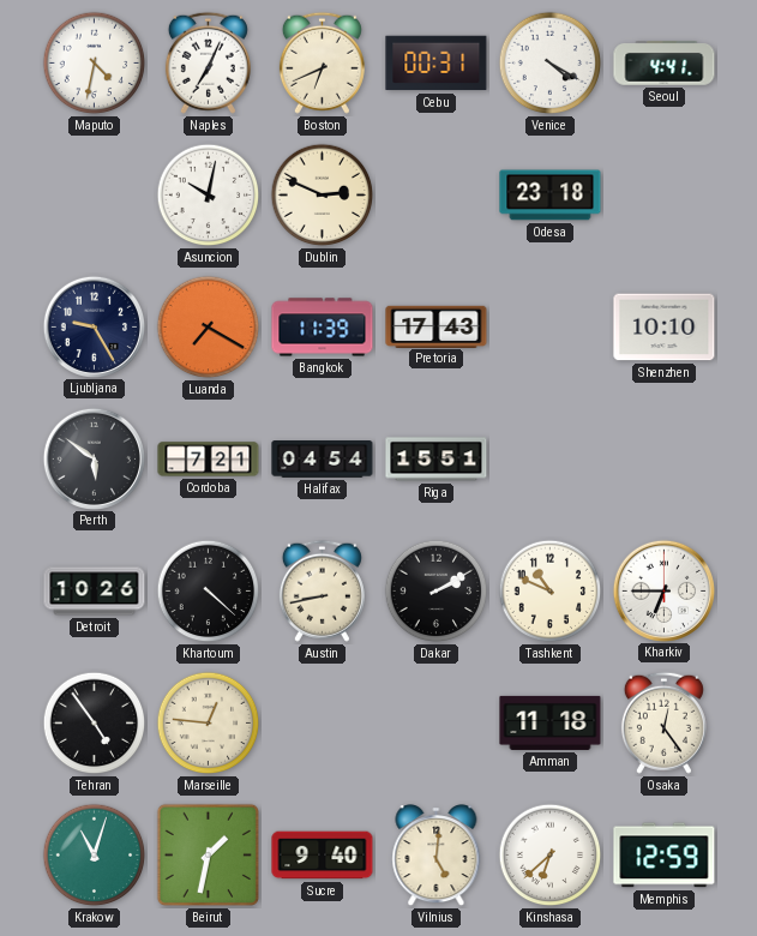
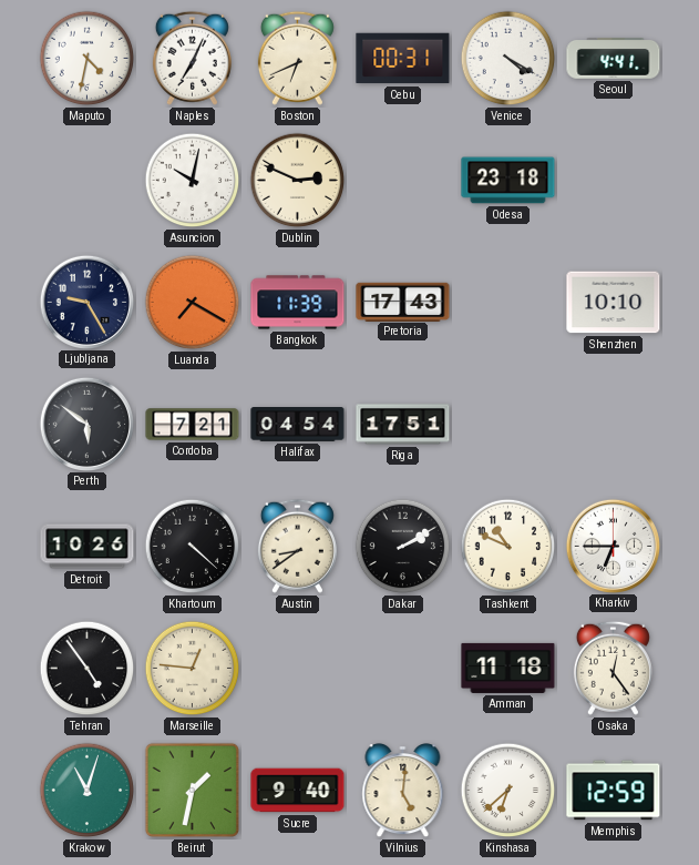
Riga: 15:51 -> 17:51 (403, 425)
Austin: 8:43 -> 8:39 (297, 546)
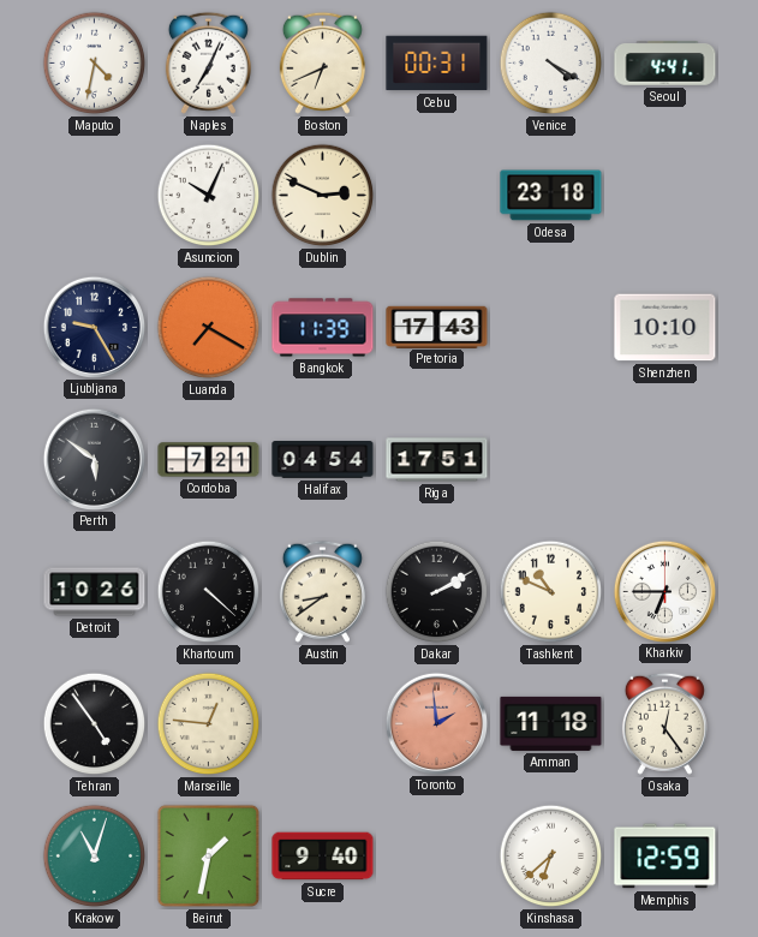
Asuncion: 10:02 -> 10:04 (209, 196)
Toronto: none -> 1:59 (436, 723)
Vilnius: 5:01 -> none (403, 791)
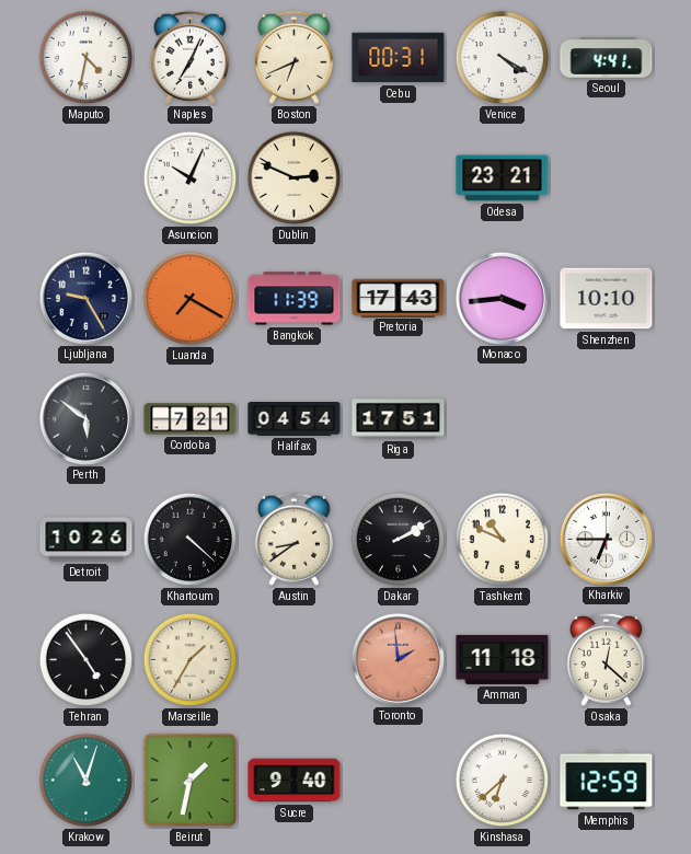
Odesa: 23:18 -> 23:21 (503, 178)
Monaco: none -> 3:44 (502, 298)
Marseille: 12:46 -> 1:35 (191, 660)
Osaka: 12:24 -> 12:22 (606, 659)
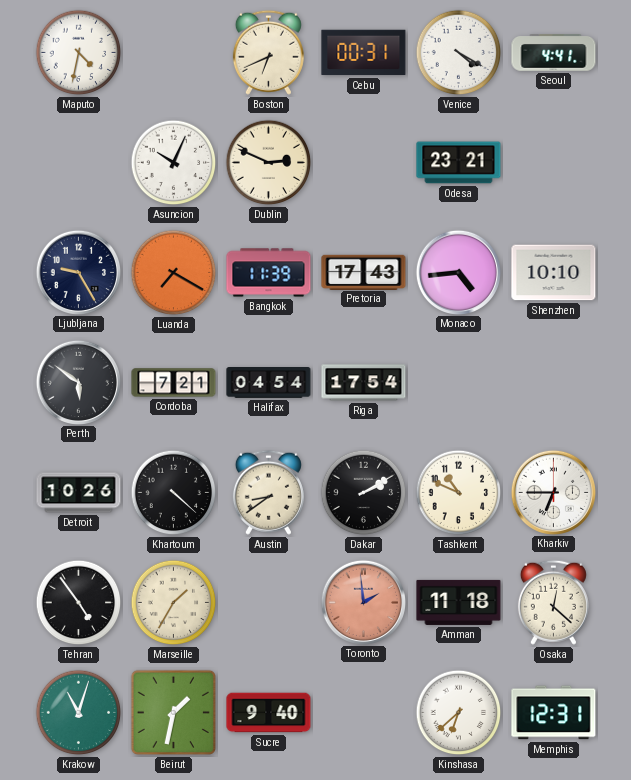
Naples: 7:04 -> none (189, 57)
Monaco: 3:44 -> 4:44 (458, 272)
Riga: 17:51 -> 17:54 (364, 383)
Memphis: 12:59 -> 12:31 (554, 713)
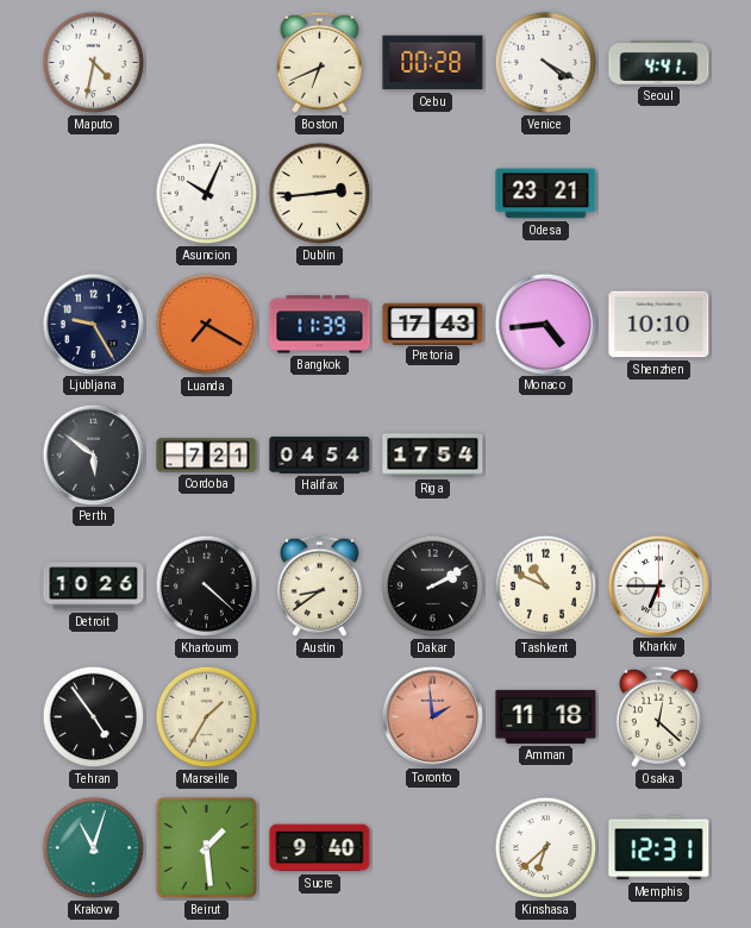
Cebu: 00:31 -> 00:28 (433, 63)
Dublin: 2:49 -> 2:44 (320, 194)
Beirut: 1:32 -> 1:29 (206, 847)
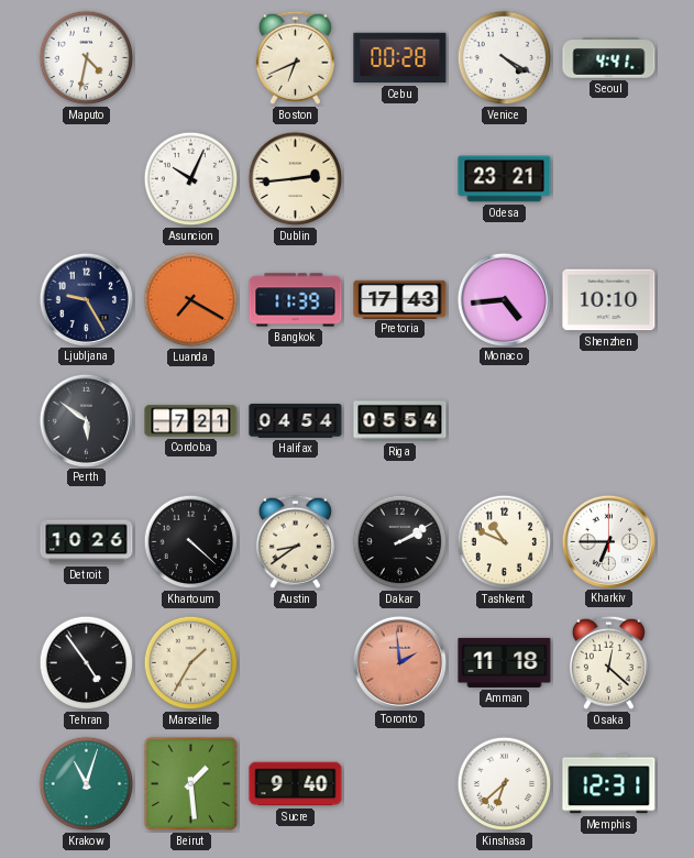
Riga: 17:54 -> 05:54 (400, 421)
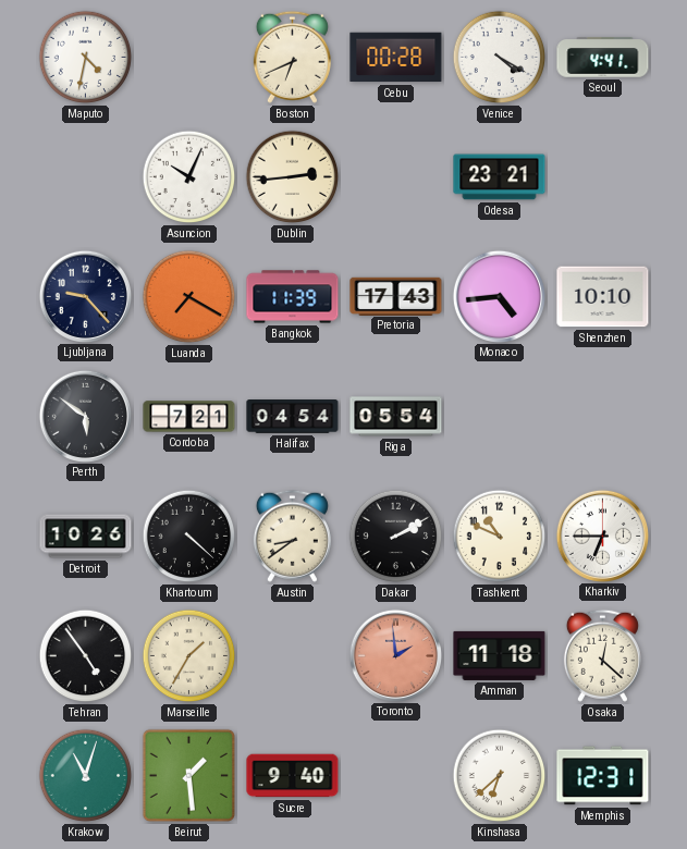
Ljubljana: 9:25 -> 9:23 (85, 296)
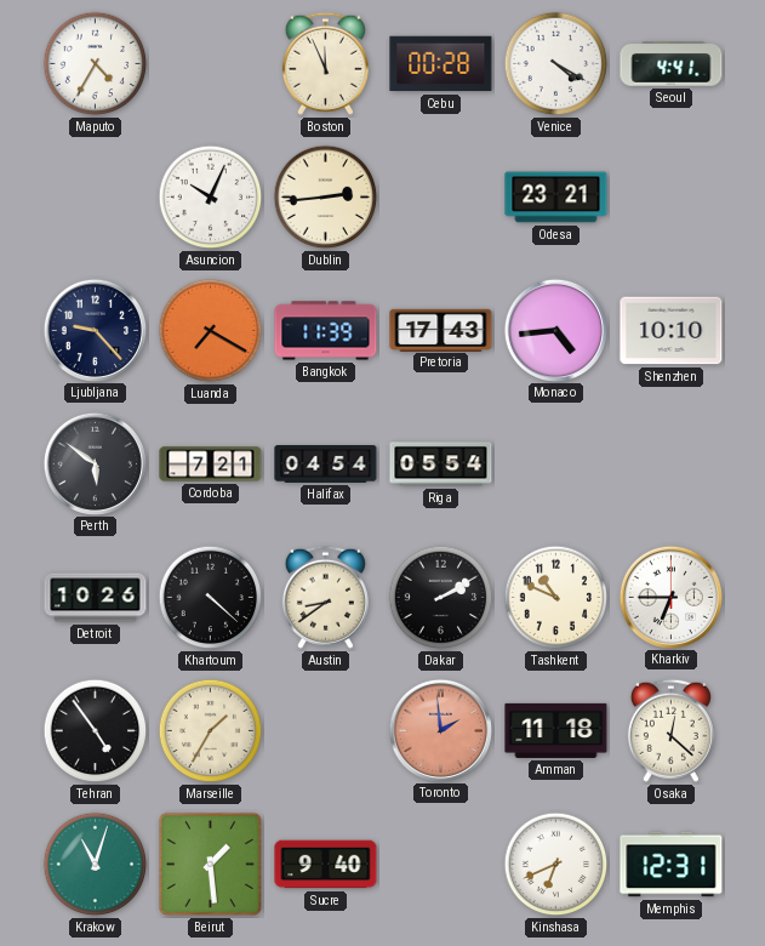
Maputo: 4:32 -> 4:35 (96, 64)
Boston: 6:41 -> 11:56 (325, 63)
Kinshasa: 6:38 -> 6:41 (556, 865)
